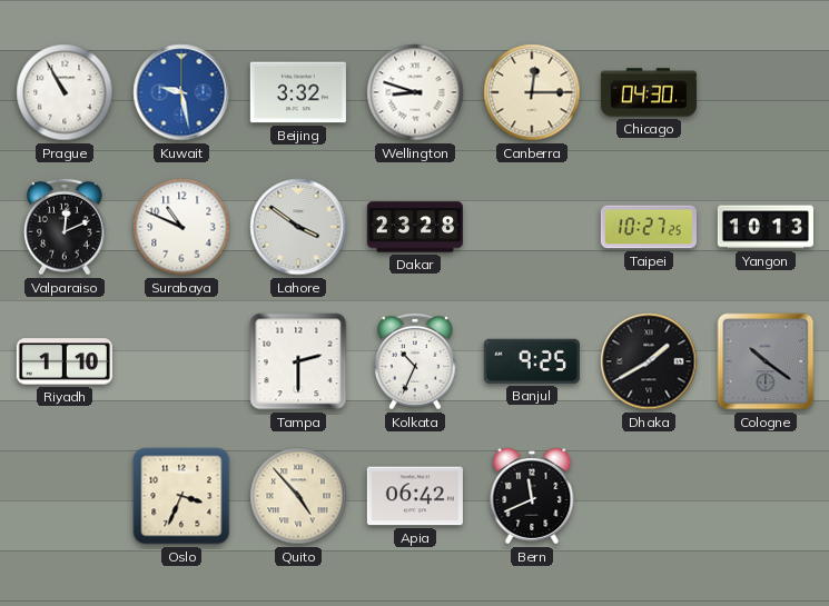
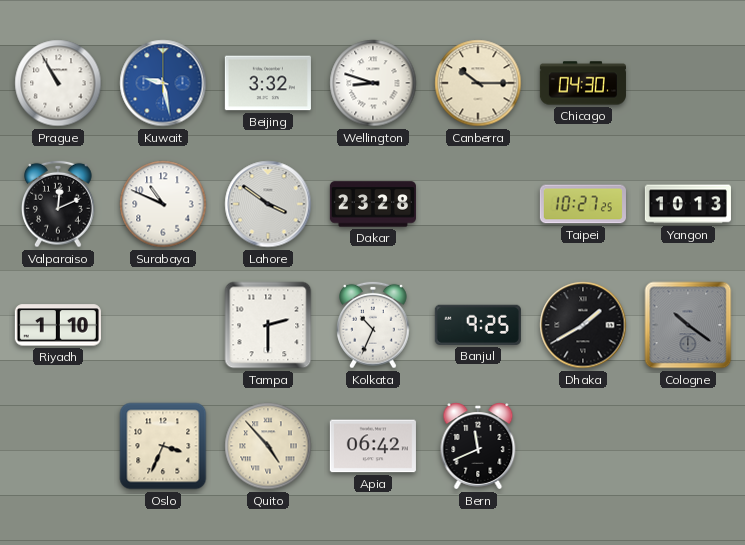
Canberra: 12:15 -> 10:15 (478, 83)
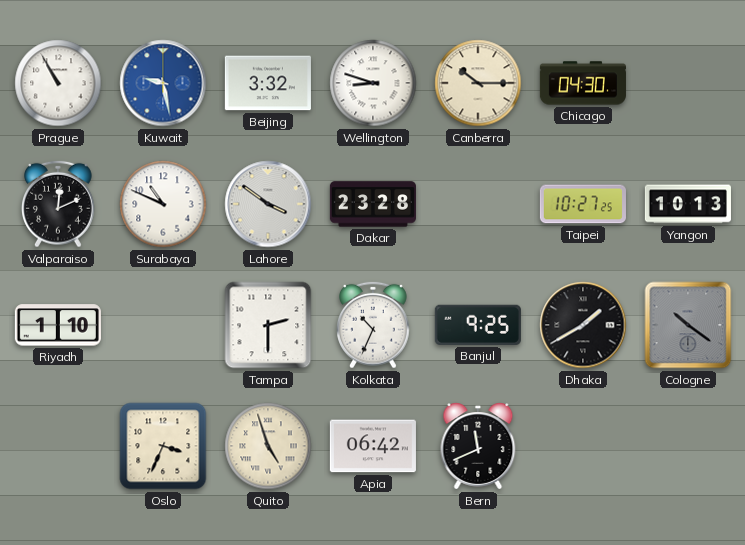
Quito: 4:53 -> 4:57 (268, 446)
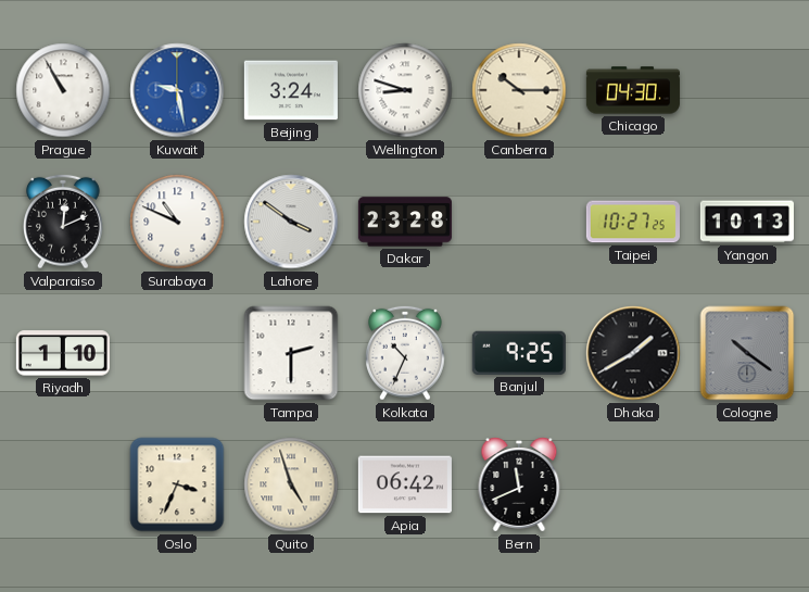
Beijing: 3:32 -> 3:24 (291, 90)
